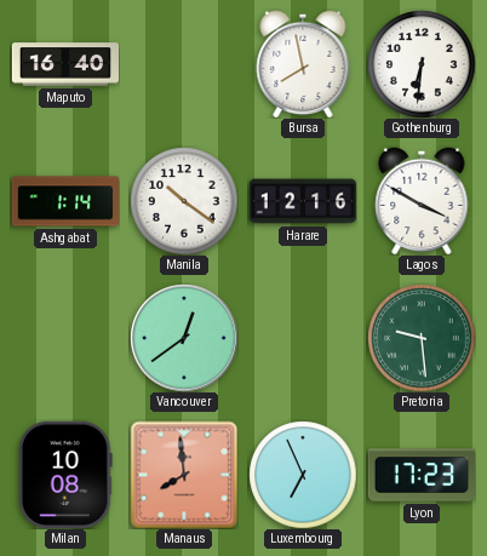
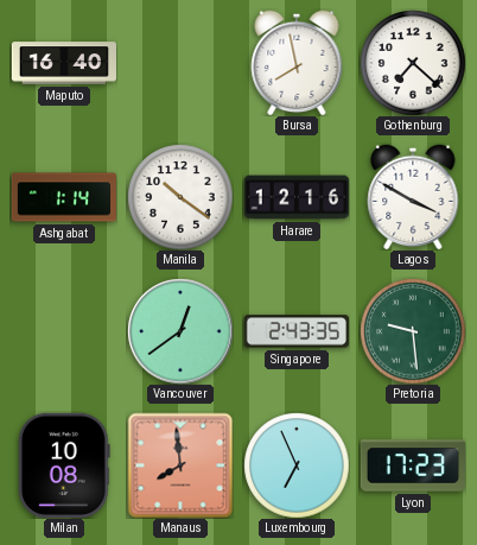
Gothenburg: 6:31 -> 7:22 (413, 63)
Singapore: none -> 2:43 (297, 331)
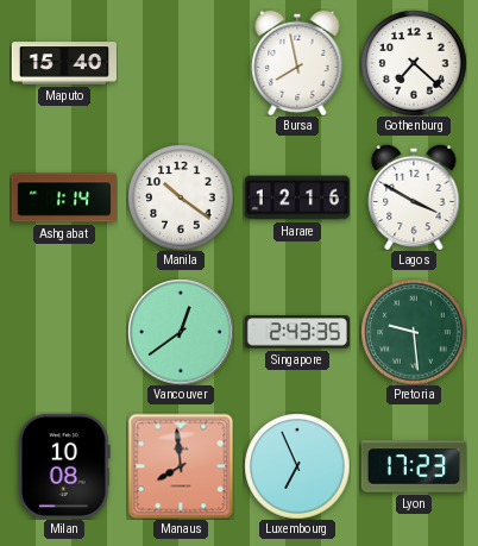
Maputo: 16:40 -> 15:40 (63, 63)
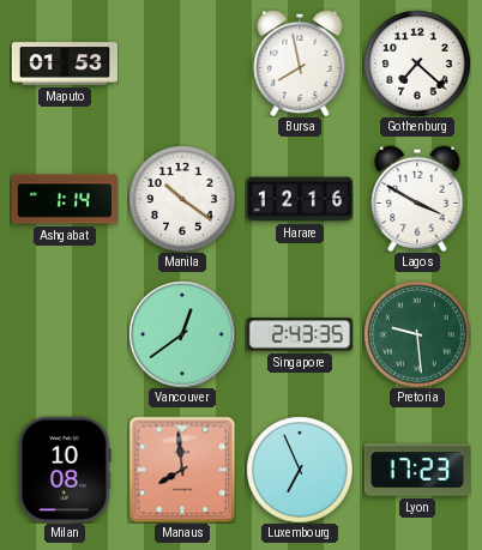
Maputo: 15:40 -> 01:53 (64, 64)
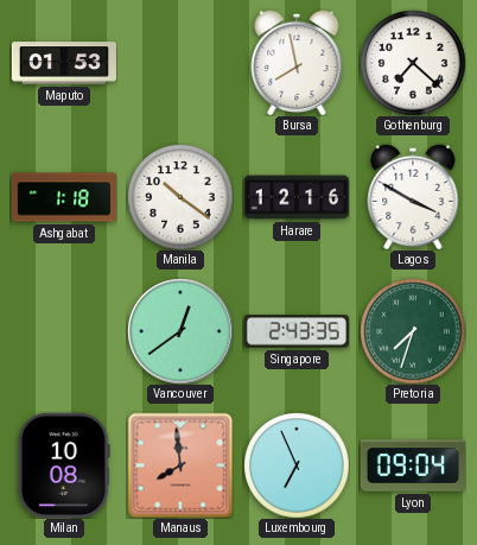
Ashgabat: 1:14 -> 1:18 (63, 197)
Pretoria: 9:29 -> 7:33 (413, 331)
Lyon: 17:23 -> 09:04 (413, 465)
